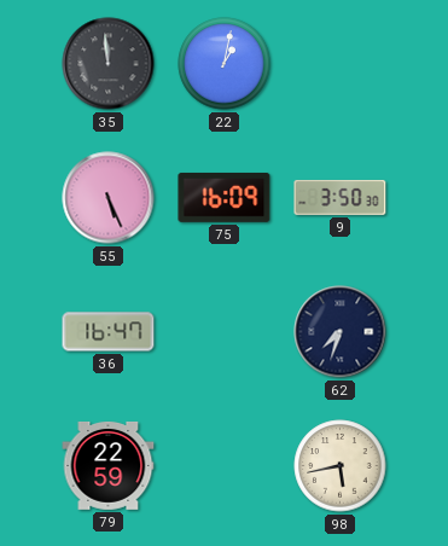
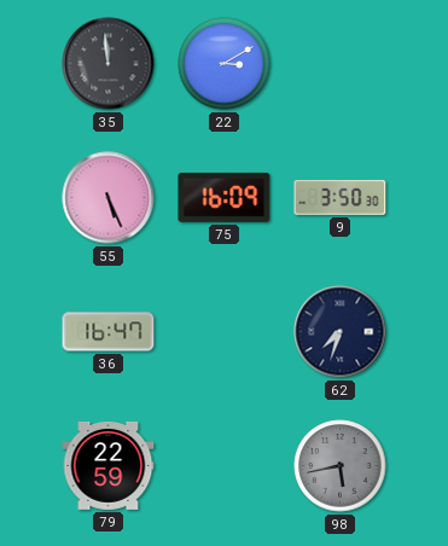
22: 1:02 -> 3:10 (225, 64)
98 dial: cream -> grey (341, 466)
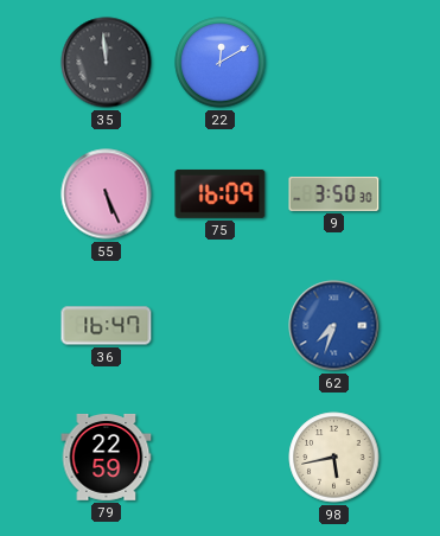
22: 3:10 -> 12:10 (221, 63)
62 dial: navy -> blue (334, 326)
98 dial: grey -> cream (334, 458)
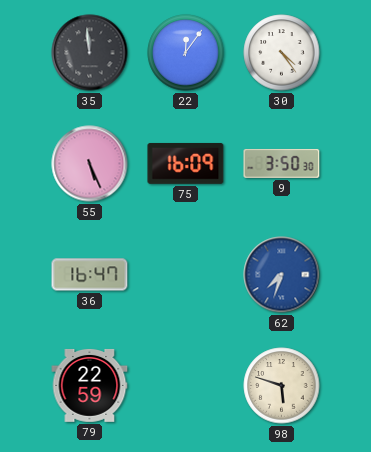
22: 12:10 -> 12:06 (186, 53)
30: none -> 4:24 (282, 53)
98: 5:43 -> 5:48 (282, 386)
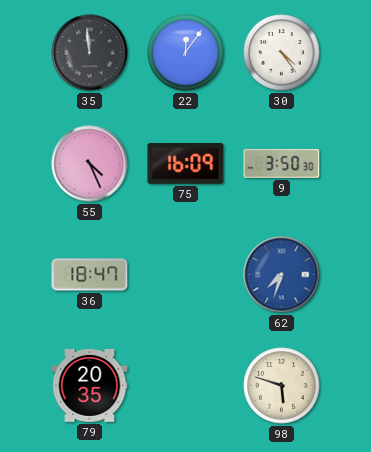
55: 5:26 -> 4:26 (90, 164)
36: 16:47 -> 18:47 (90, 275)
79: 22:59 -> 20:35 (90, 385)
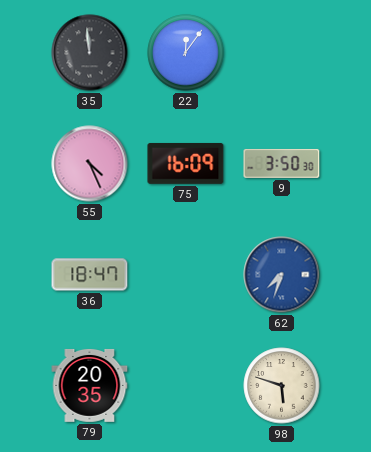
30: 4:24 -> none (282, 53)
